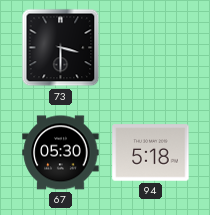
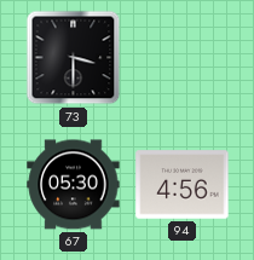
94: 5:18 -> 4:56 (183, 185)
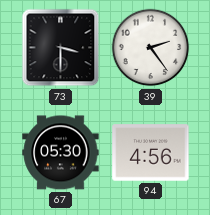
39: none -> 2:24 (151, 48)
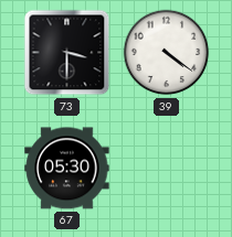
39: 2:24 -> 4:21 (167, 53)
94: 4:56 -> none (151, 153)
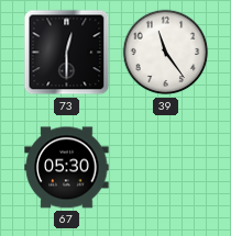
73: 3:30 -> 12:30 (67, 53)
39: 4:21 -> 11:24 (166, 53)
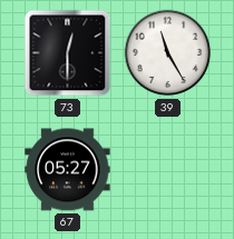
39: 11:24 -> 11:25 (168, 53)
67: 05:30 -> 05:27 (68, 170)
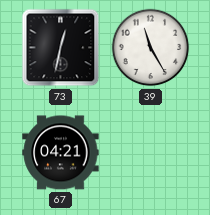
73: 12:30 -> 12:32 (61, 48)
67: 05:27 -> 04:21 (61, 153)
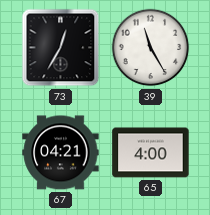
73: 12:32 -> 12:35 (61, 48)
65: none -> 4:00 (151, 153)
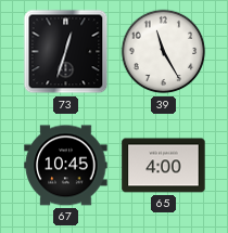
73: 12:35 -> 12:33 (66, 52)
67: 04:21 -> 10:45 (66, 166)
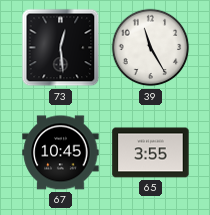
73: 12:33 -> 12:29 (61, 48)
65: 4:00 -> 3:55 (151, 153)
